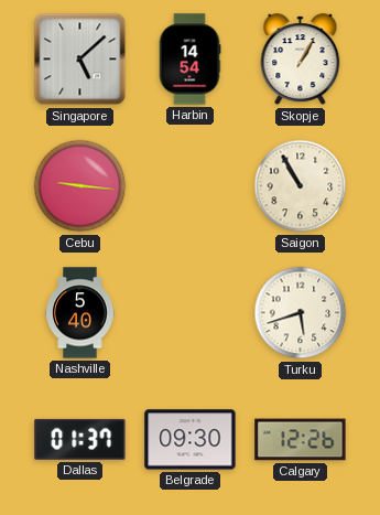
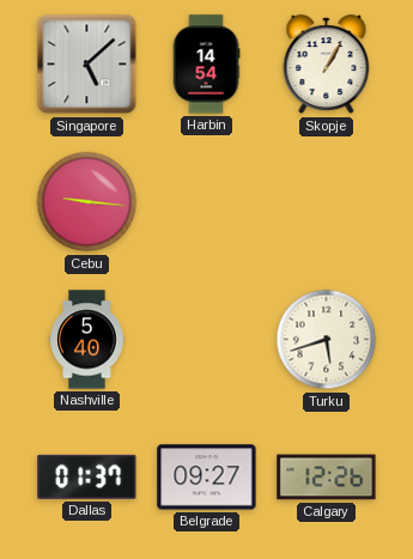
Saigon: 10:55 -> none (301, 186)
Belgrade: 09:30 -> 09:27 (207, 478)
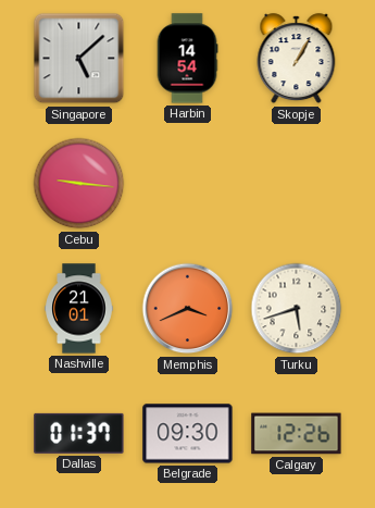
Nashville: 5:40 -> 21:01 (79, 309)
Memphis: none -> 3:41 (188, 309)
Belgrade: 09:27 -> 09:30 (188, 434)
